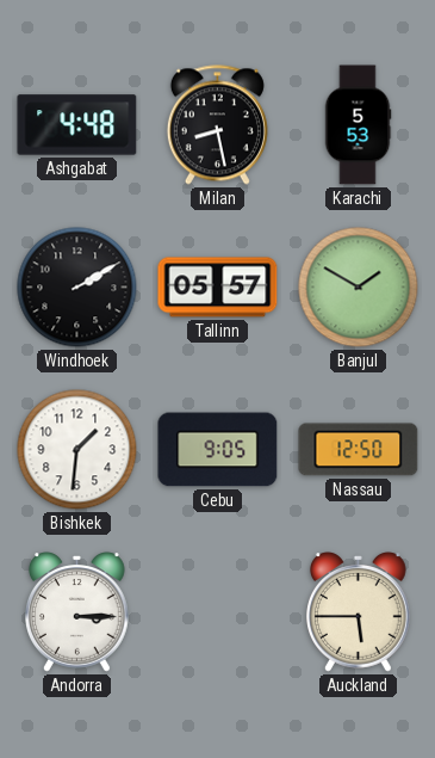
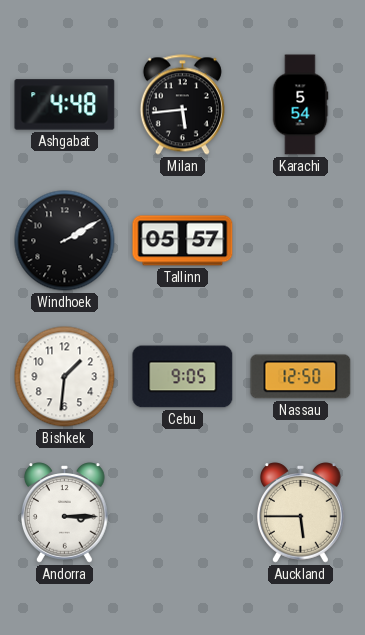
Milan: 8:28 -> 5:44 (182, 105)
Karachi: 5:53 -> 5:54 (300, 105)
Banjul: 1:50 -> none (359, 288)
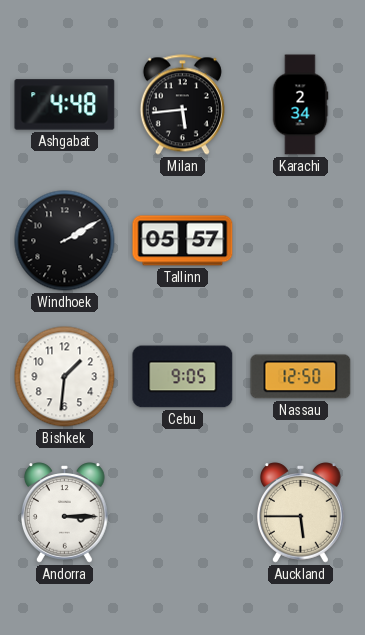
Karachi: 5:54 -> 2:34 (300, 105)
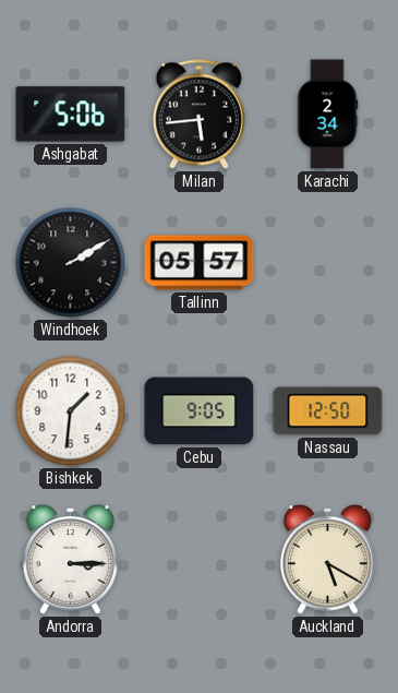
Ashgabat: 4:48 -> 5:06 (71, 115)
Auckland: 5:45 -> 5:20 (328, 560)
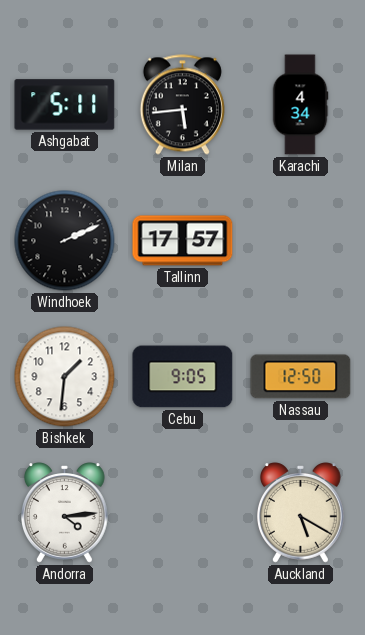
Ashgabat: 5:06 -> 5:11 (65, 105)
Karachi: 2:34 -> 4:34 (300, 105)
Windhoek: 2:10 -> 2:11 (65, 241)
Tallinn: 05:57 -> 17:57 (183, 241)
Andorra: 3:15 -> 4:14 (65, 513)
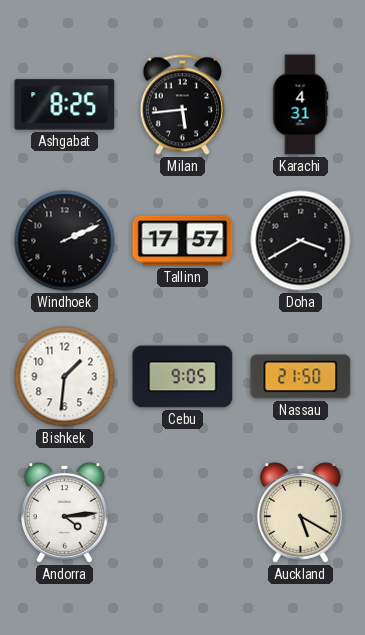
Ashgabat: 5:11 -> 8:25 (65, 105)
Karachi: 4:34 -> 4:31 (300, 105)
Doha: none -> 3:40 (301, 241)
Nassau: 12:50 -> 21:50 (301, 377)
